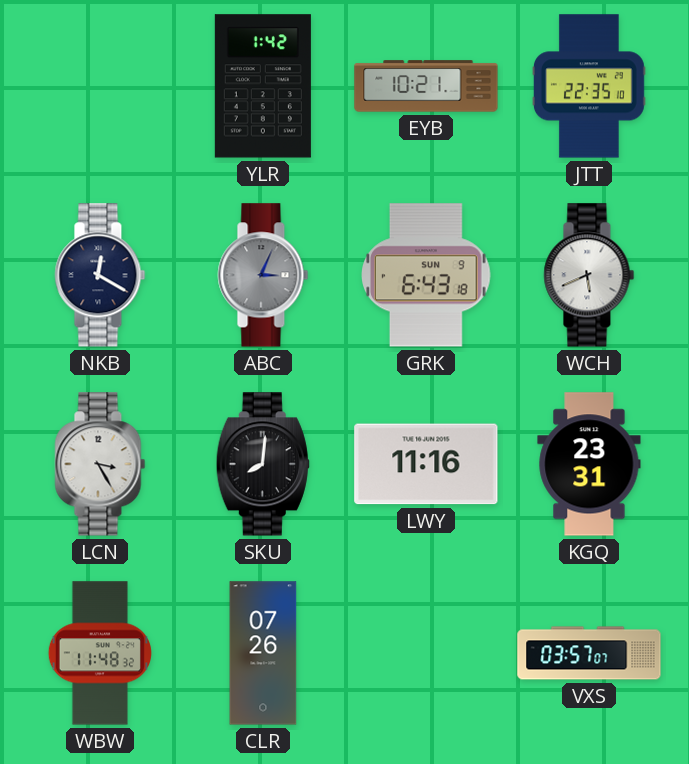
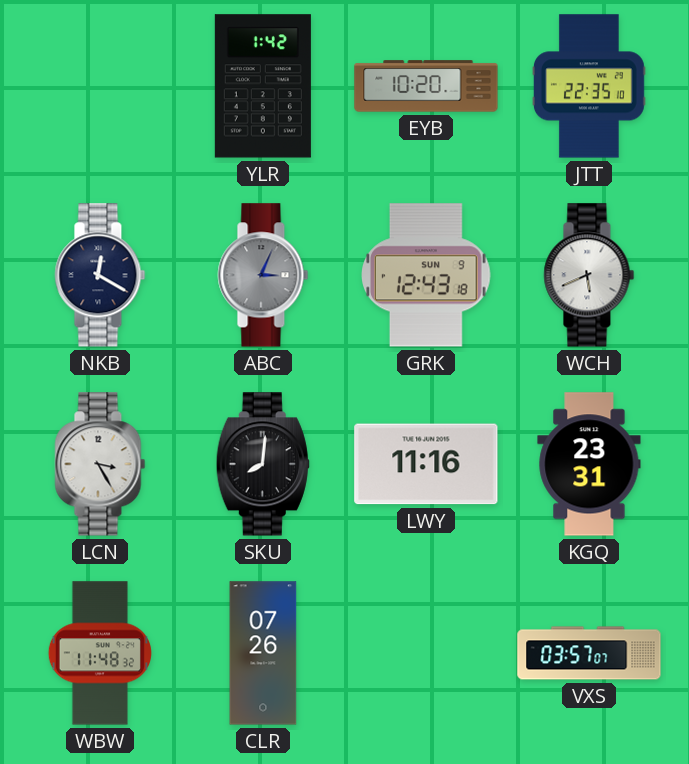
EYB: 10:21 -> 10:20 (426, 86)
GRK: 6:43 -> 12:43 (426, 275)
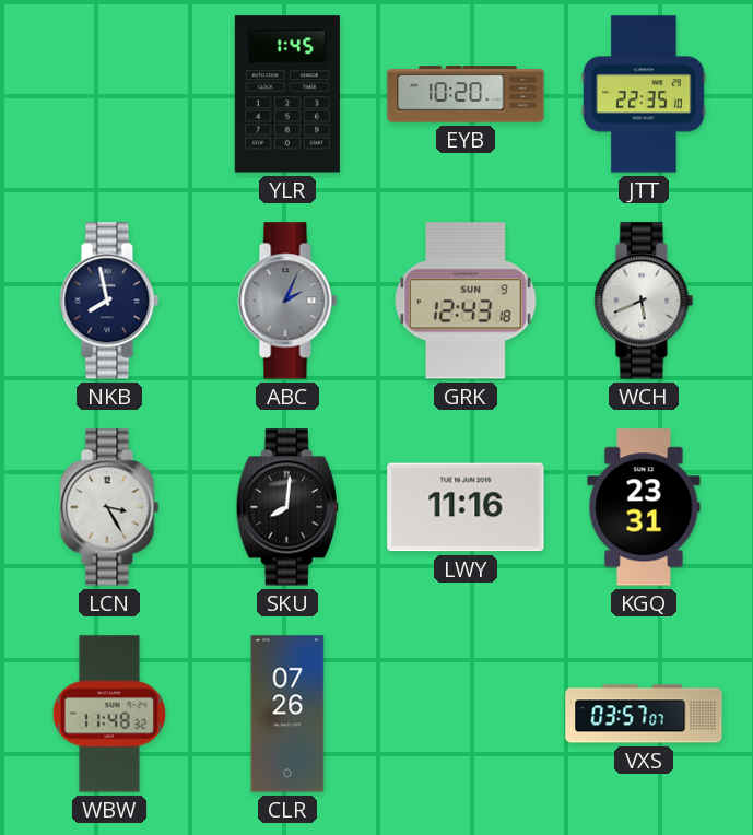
YLR: 1:42 -> 1:45 (287, 94)
NKB: 12:20 -> 7:58 (109, 301)
ABC: 3:04 -> 2:04 (287, 301)
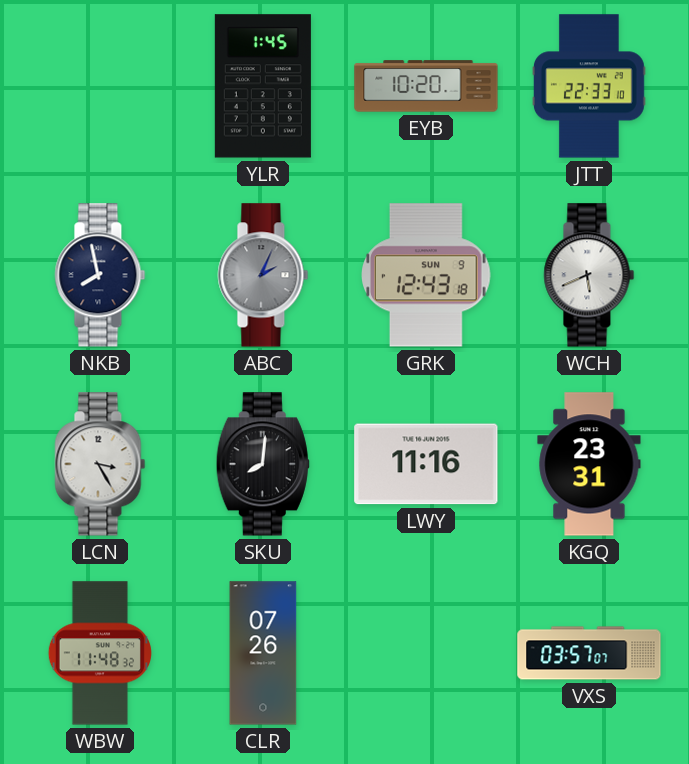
JTT: 22:35 -> 22:33 (589, 86)
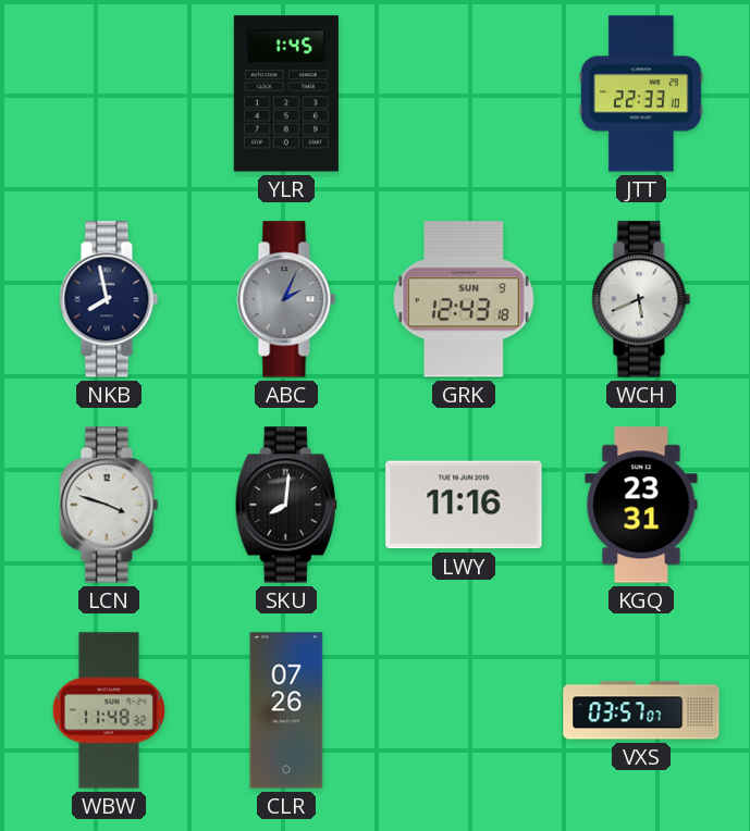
EYB: 10:20 -> none (426, 86)
LCN: 3:25 -> 3:48 (109, 505)
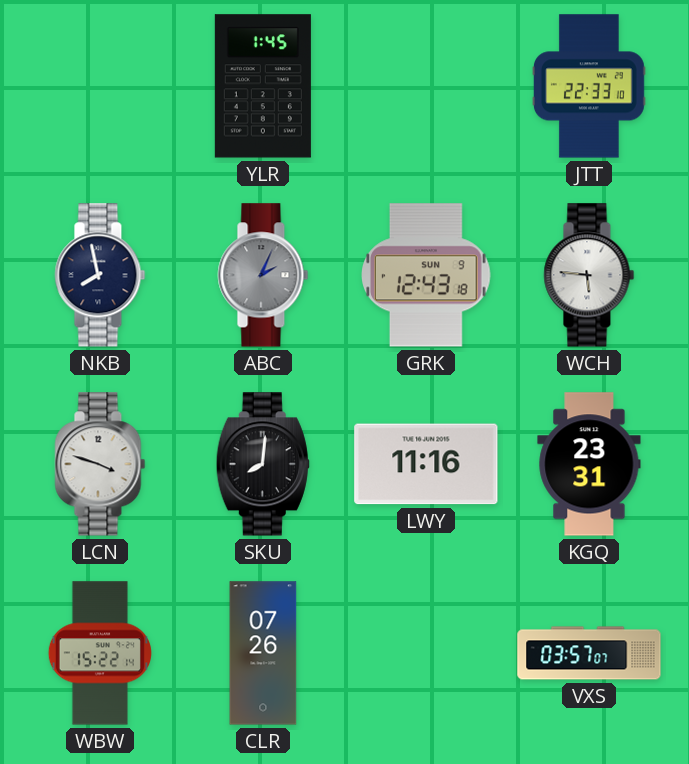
WCH: 5:41 -> 5:46 (589, 275)
WBW: 11:48 -> 15:22 (100, 653)
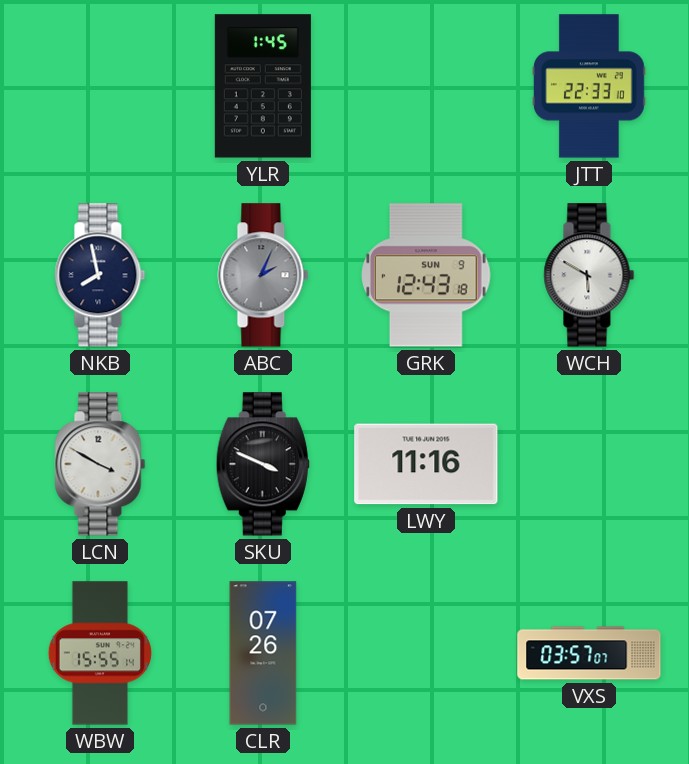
WCH: 5:46 -> 5:50 (589, 275)
LCN: 3:48 -> 3:50 (100, 464)
SKU: 8:01 -> 3:49 (263, 464)
KGQ: 23:31 -> none (589, 464)
WBW: 15:22 -> 15:55 (100, 653)
